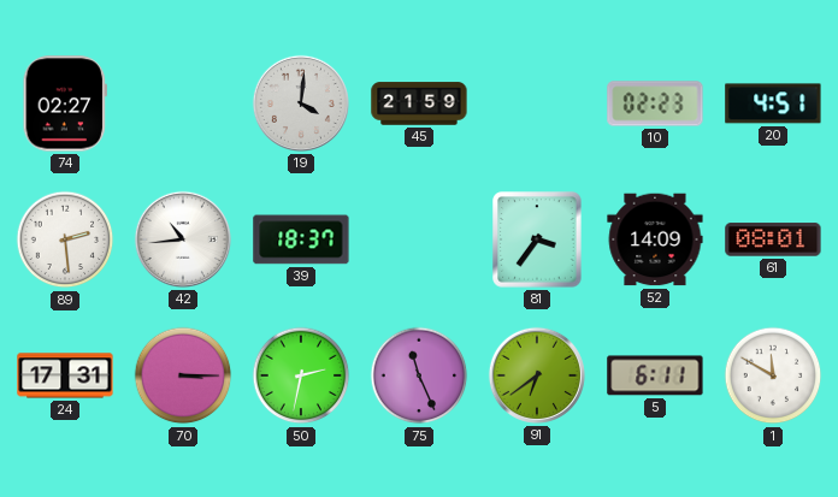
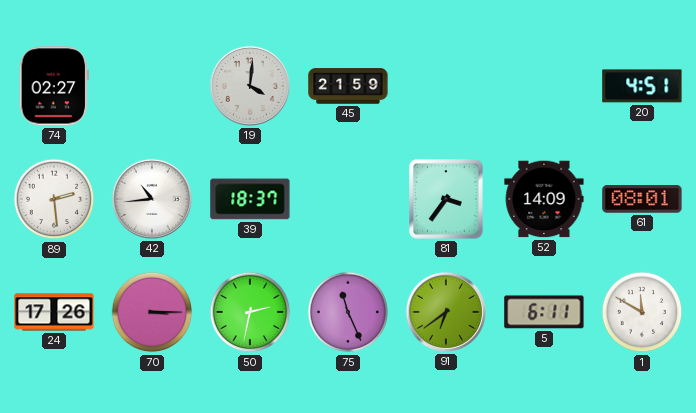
10: 02:23 -> none (655, 103)
24: 17:31 -> 17:26 (54, 312)
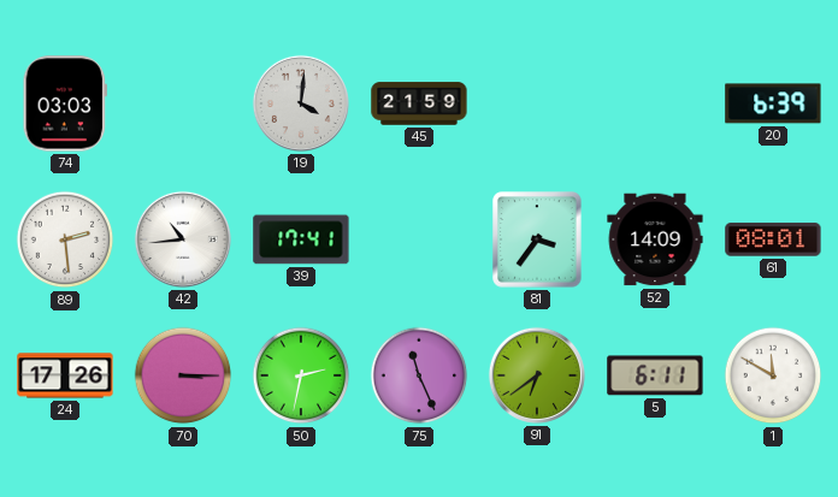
74: 02:27 -> 03:03 (65, 103)
20: 4:51 -> 6:39 (773, 103)
39: 18:37 -> 17:41 (301, 239)
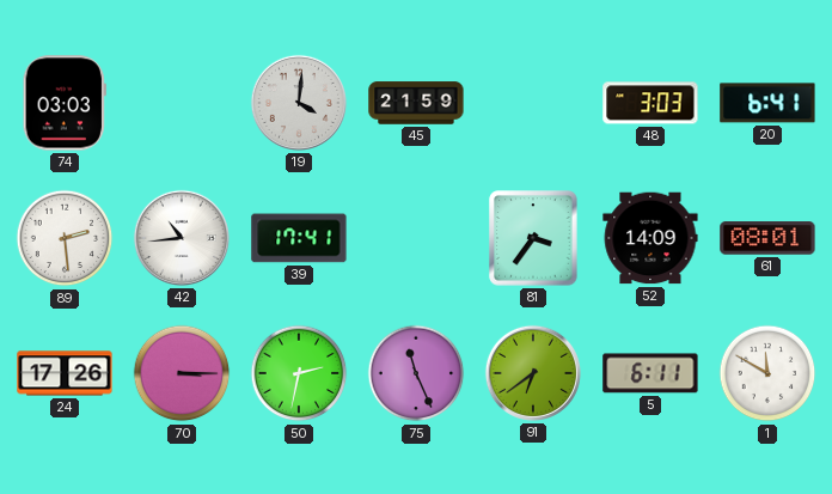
48: none -> 3:03 (650, 103)
20: 6:39 -> 6:41 (767, 103)
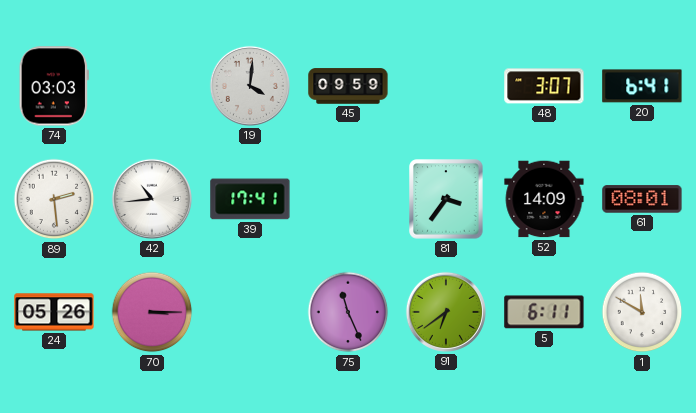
45: 21:59 -> 09:59 (348, 86)
48: 3:03 -> 3:07 (544, 86)
24: 17:26 -> 05:26 (54, 312)
50: 2:32 -> none (299, 373)
